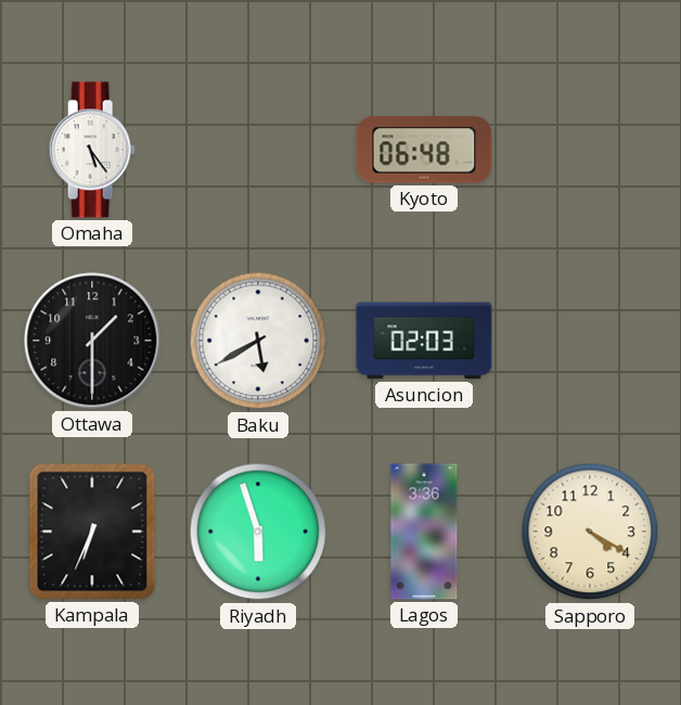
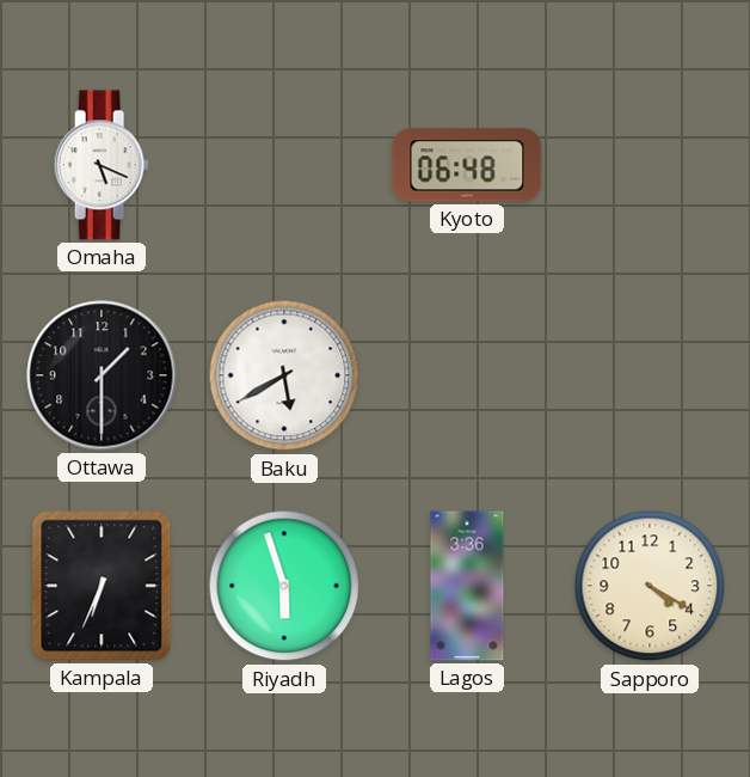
Omaha: 5:24 -> 5:19 (102, 165)
Asuncion: 02:03 -> none (424, 341)
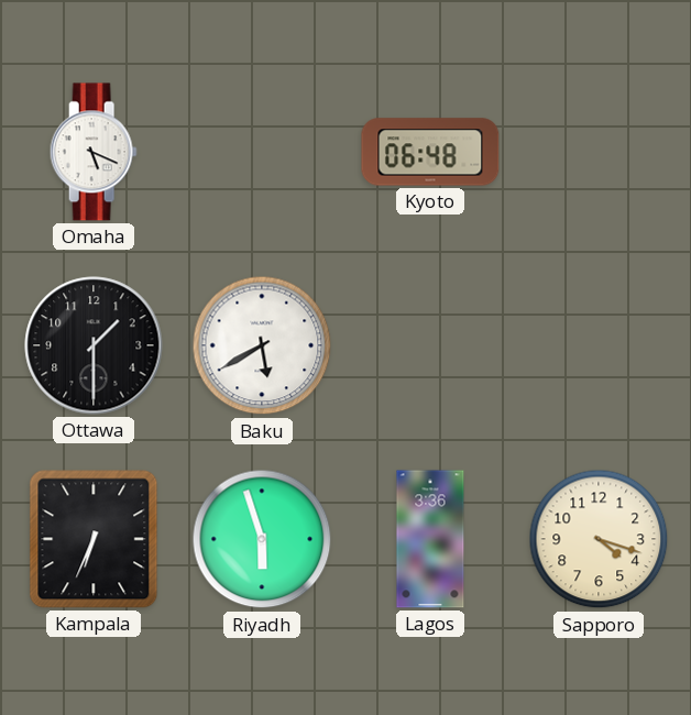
Sapporo: 4:20 -> 4:18 (599, 539)
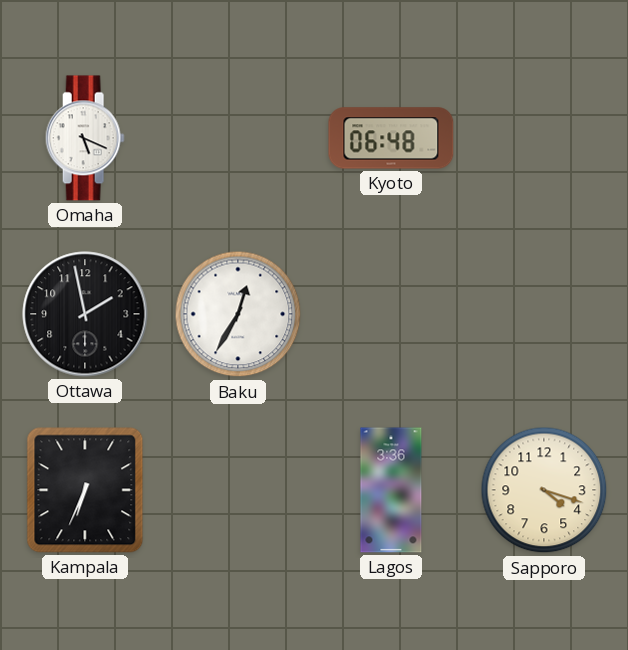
Ottawa: 1:30 -> 1:58 (85, 314)
Baku: 5:40 -> 12:35 (238, 314)
Riyadh: 5:57 -> none (262, 539)
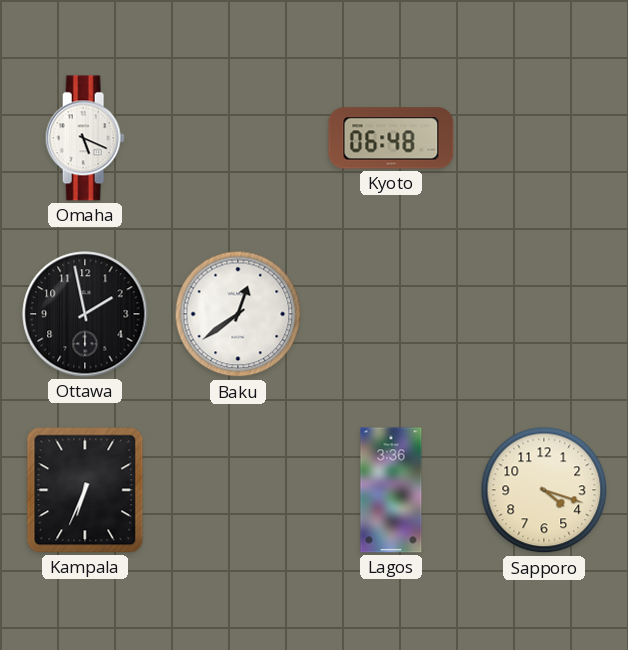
Baku: 12:35 -> 12:39 (238, 314)
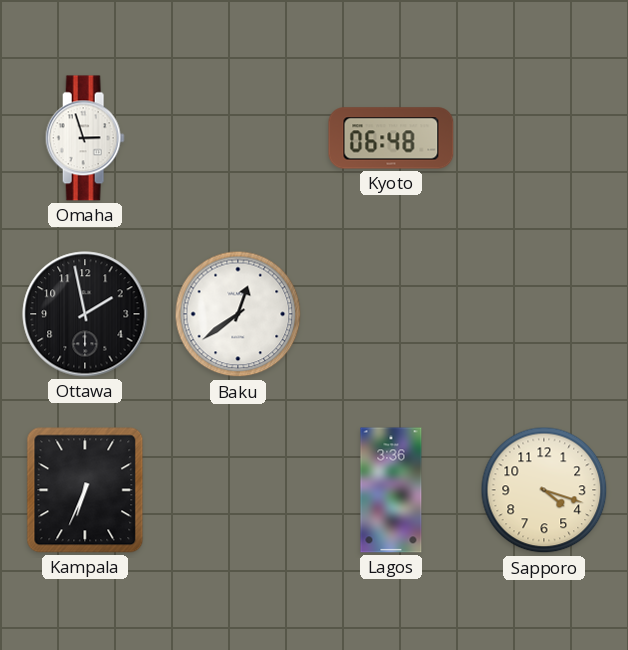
Omaha: 5:19 -> 2:57 (85, 138)
